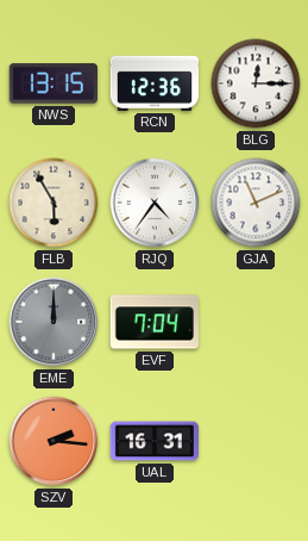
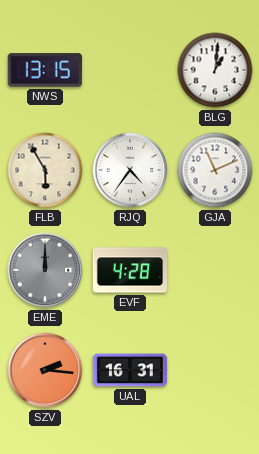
RCN: 12:36 -> none (153, 83)
BLG: 12:15 -> 1:01 (215, 70)
EVF: 7:04 -> 4:28 (129, 270)
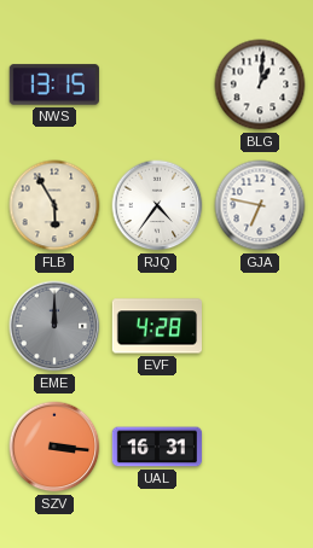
GJA: 11:11 -> 6:47 (260, 205)
SZV: 2:16 -> 3:16 (54, 447)
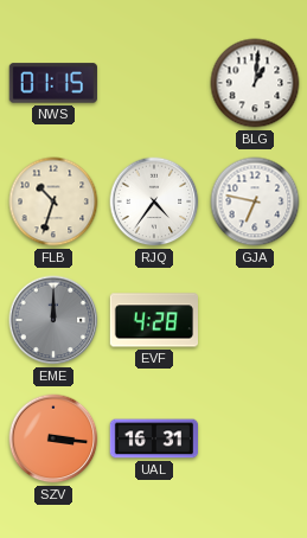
NWS: 13:15 -> 01:15 (52, 83)
FLB: 5:55 -> 10:33 (53, 201)
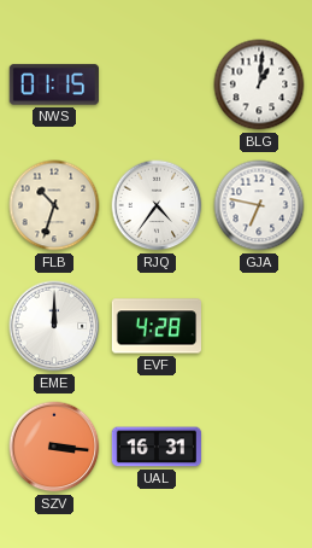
EME dial: grey -> white (54, 326)
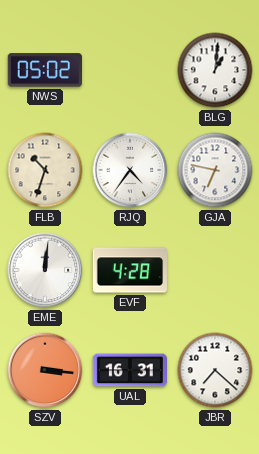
NWS: 01:15 -> 05:02 (44, 70)
EME: 12:00 -> 12:01 (45, 270)
JBR: none -> 7:22 (215, 370)
